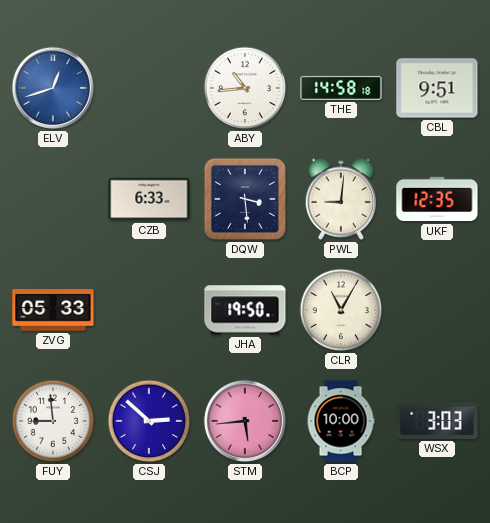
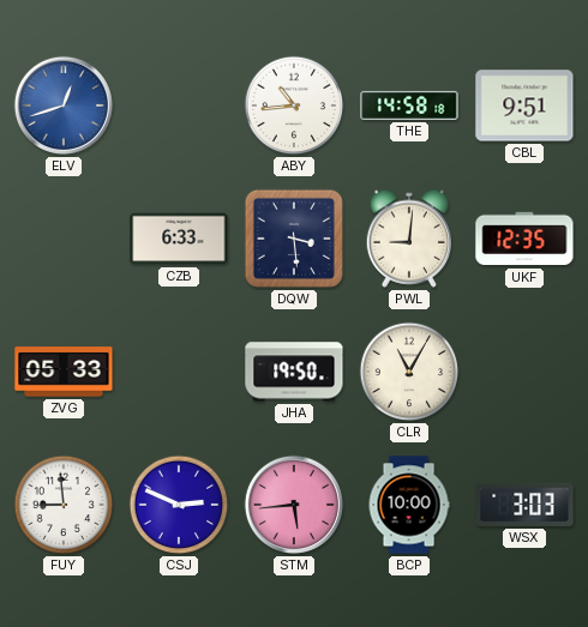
CSJ: 2:52 -> 2:49 (179, 505)
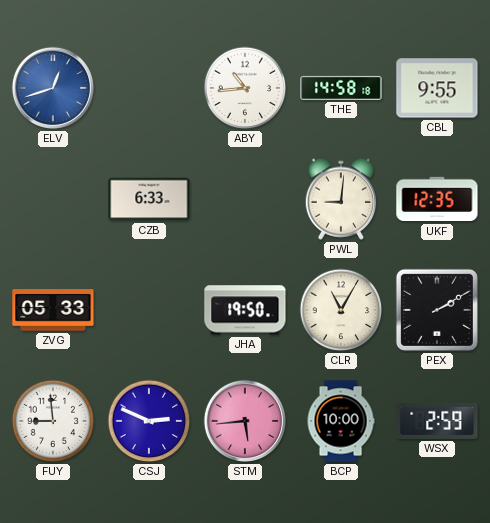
CBL: 9:51 -> 9:55 (437, 88)
DQW: 3:29 -> none (294, 239)
PEX: none -> 2:10 (437, 310)
WSX: 3:03 -> 2:59 (437, 421)
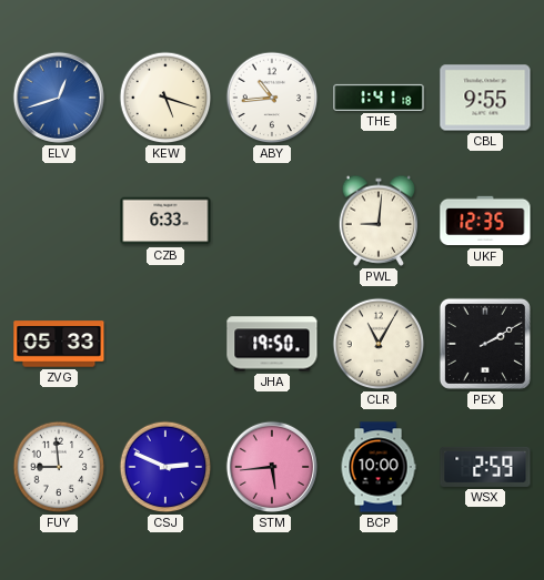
KEW: none -> 5:18 (165, 98)
THE: 14:58 -> 1:41 (379, 98)
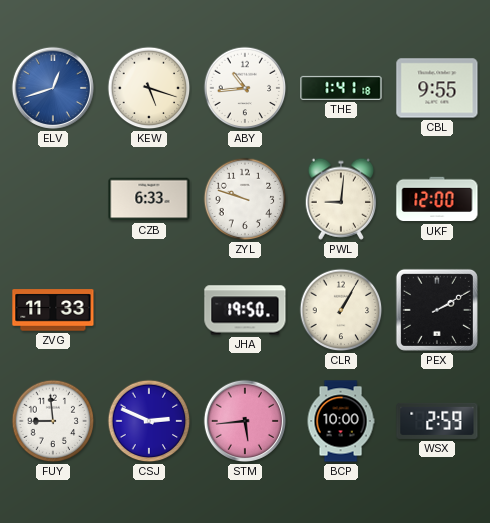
ZYL: none -> 9:48 (245, 199)
UKF: 12:35 -> 12:00 (437, 199)
ZVG: 05:33 -> 11:33 (53, 310)
CLR: 11:05 -> 1:05 (341, 310)
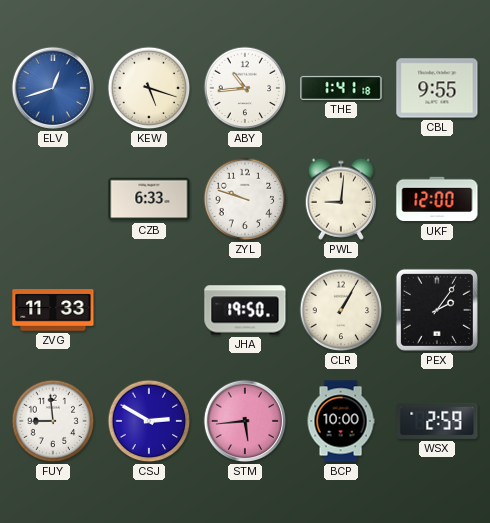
PEX: 2:10 -> 2:06 (437, 310)
CSJ: 2:49 -> 2:50 (149, 421)
